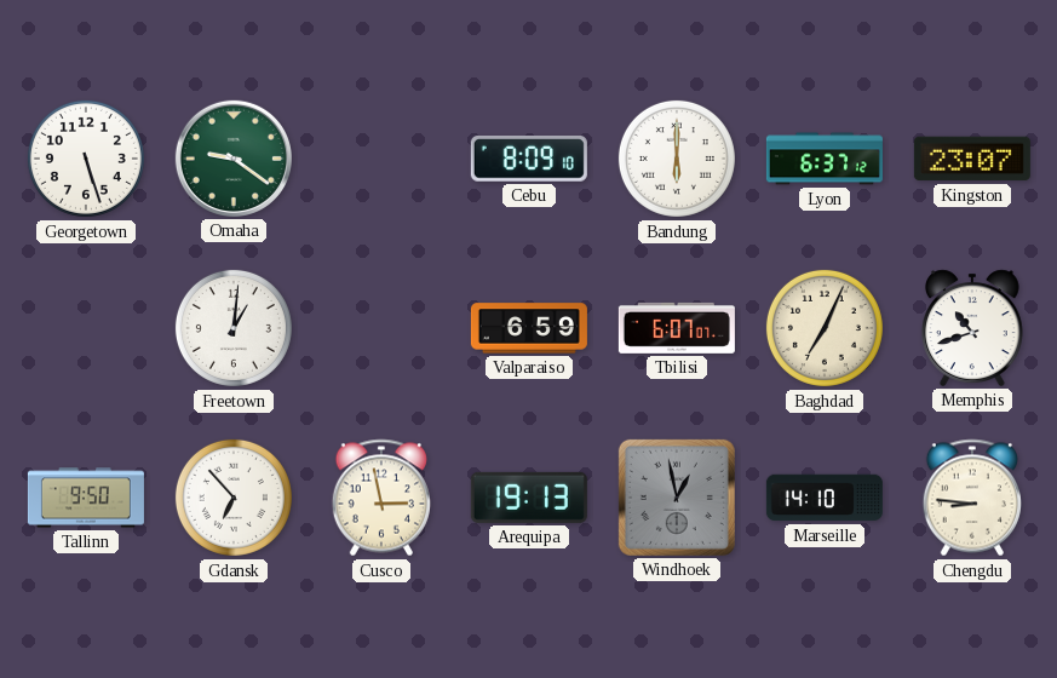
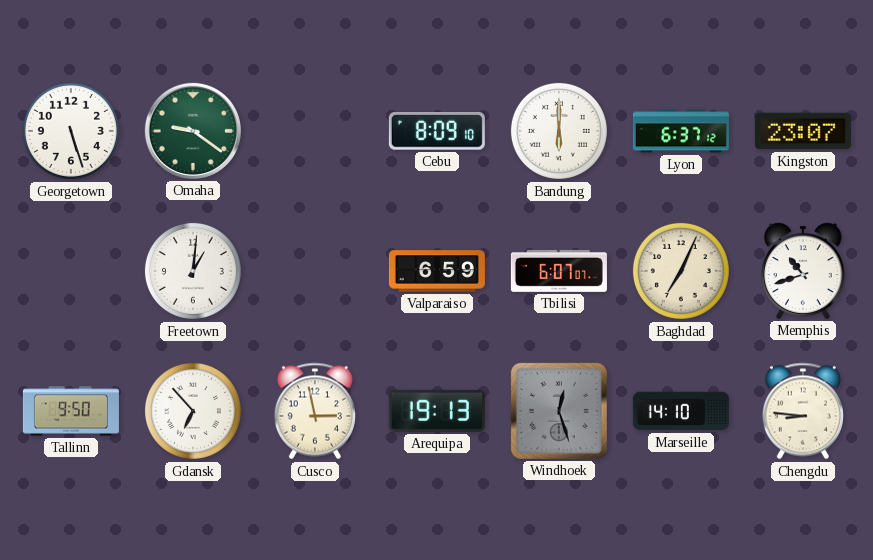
Windhoek: 12:58 -> 12:27 (559, 411)
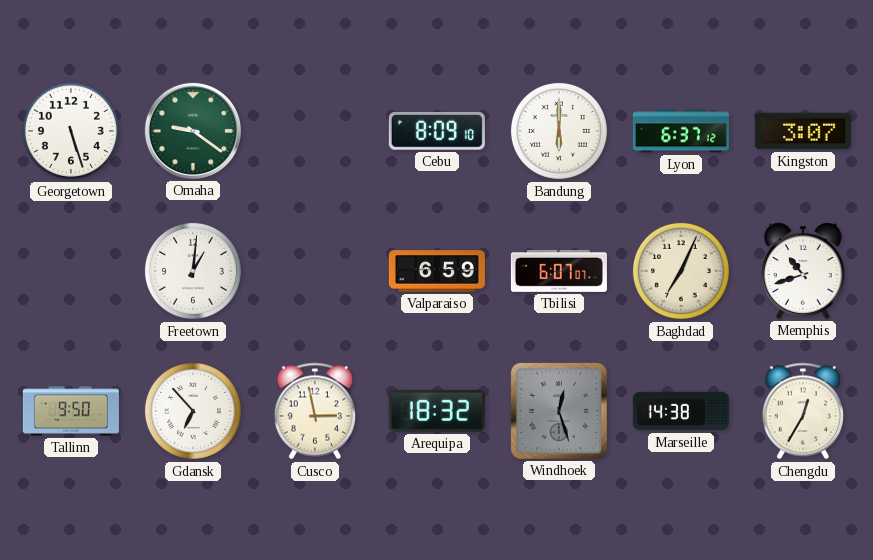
Kingston: 23:07 -> 3:07 (803, 131)
Arequipa: 19:13 -> 18:32 (437, 411)
Marseille: 14:10 -> 14:38 (681, 411)
Chengdu: 8:46 -> 12:35 (803, 411)
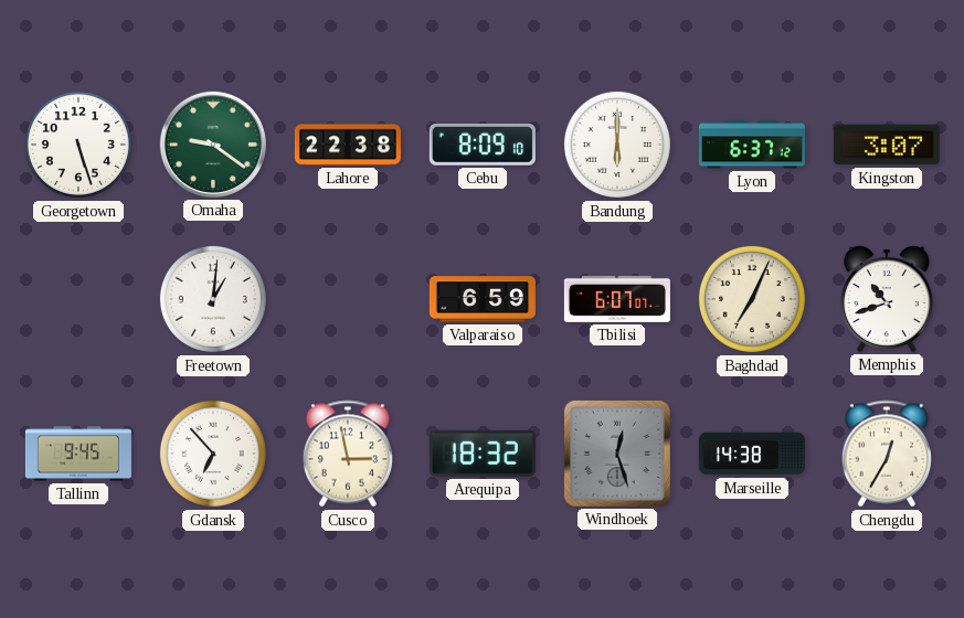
Lahore: none -> 22:38 (348, 145)
Tallinn: 9:50 -> 9:45 (78, 454)
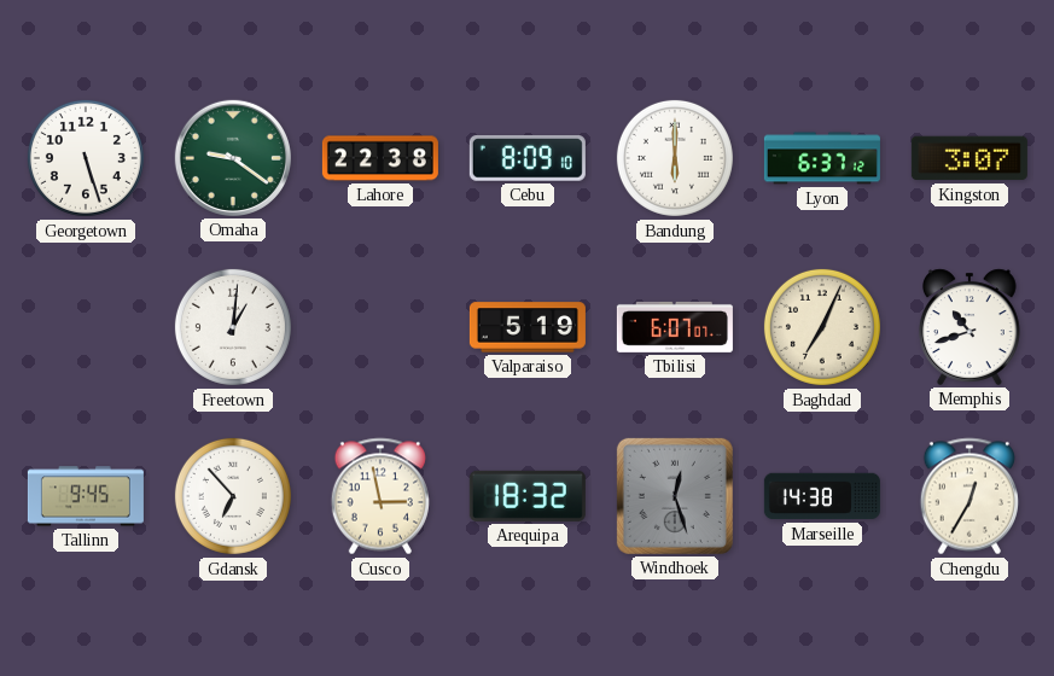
Valparaiso: 6:59 -> 5:19 (528, 327)
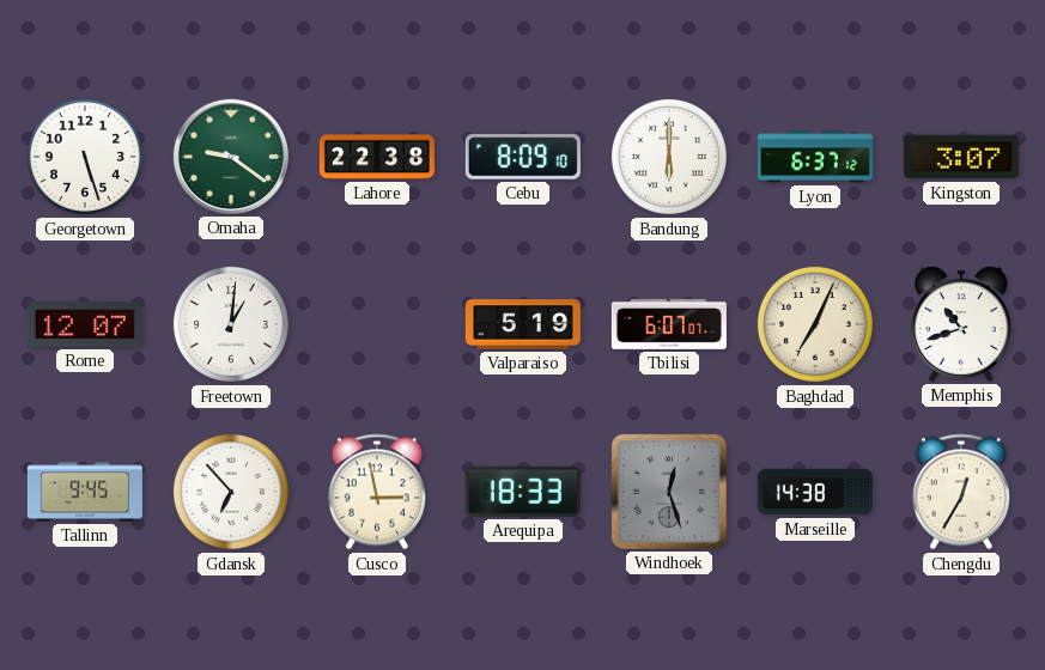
Rome: none -> 12:07 (85, 324)
Arequipa: 18:32 -> 18:33 (523, 492)
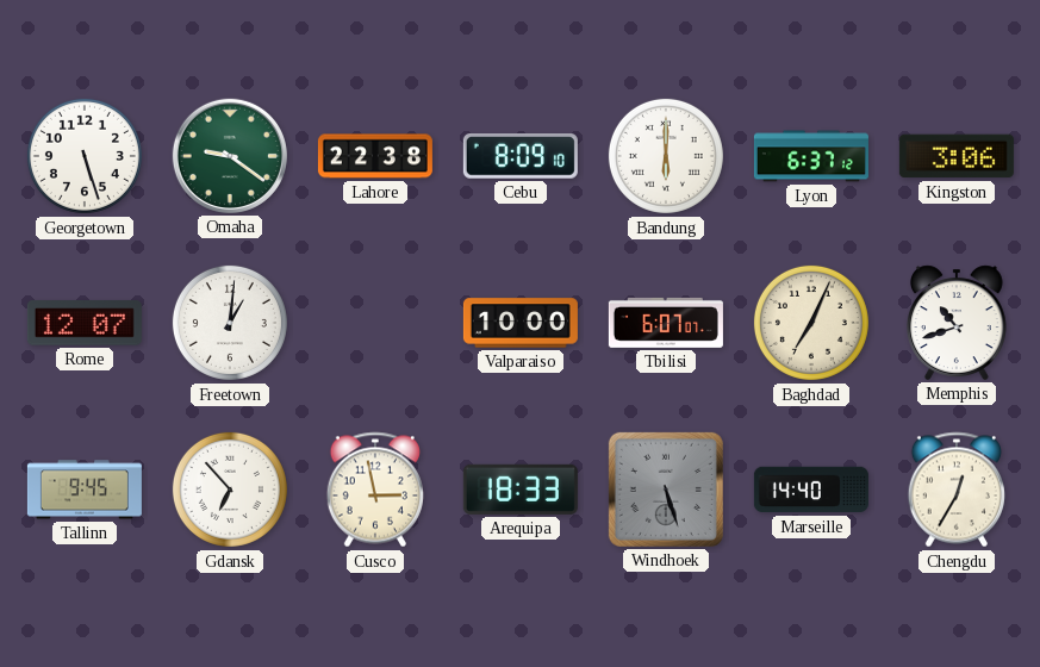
Kingston: 3:07 -> 3:06 (957, 156)
Valparaiso: 5:19 -> 10:00 (521, 323)
Windhoek: 12:27 -> 5:27 (666, 490)
Marseille: 14:38 -> 14:40 (811, 490)
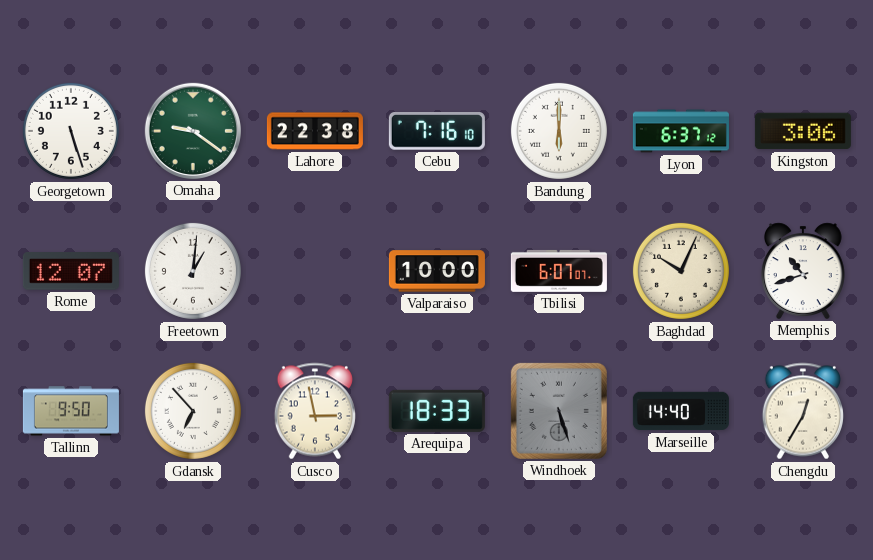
Cebu: 8:09 -> 7:16 (437, 132)
Baghdad: 7:04 -> 10:04 (681, 271)
Tallinn: 9:45 -> 9:50 (71, 411)
